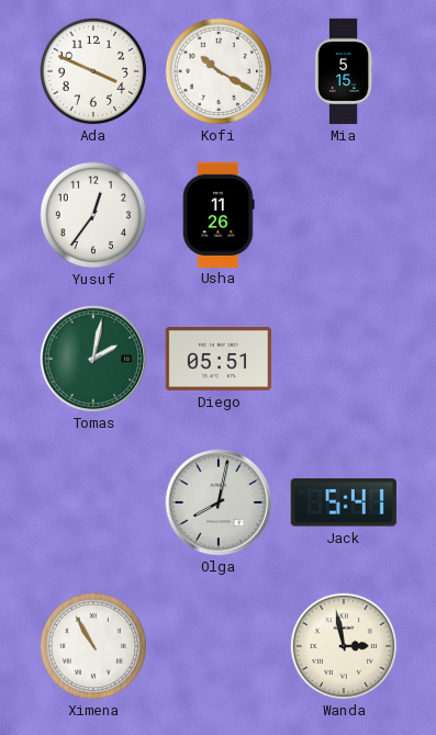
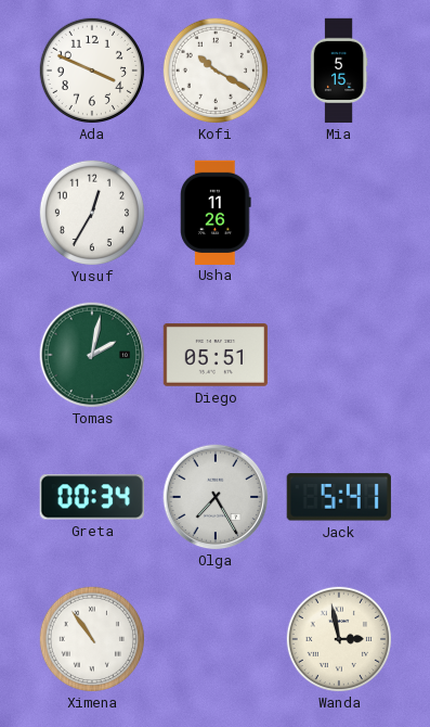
Yusuf: 12:36 -> 12:35 (91, 212)
Greta: none -> 00:34 (92, 497)
Olga: 8:02 -> 7:25 (216, 497)
Ximena: 10:55 -> 10:54 (91, 638)
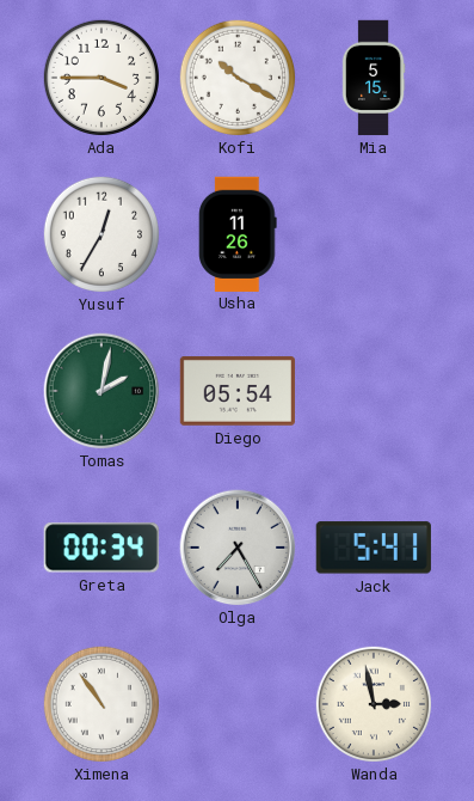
Ada: 3:49 -> 3:45 (100, 77)
Diego: 05:51 -> 05:54 (236, 392)
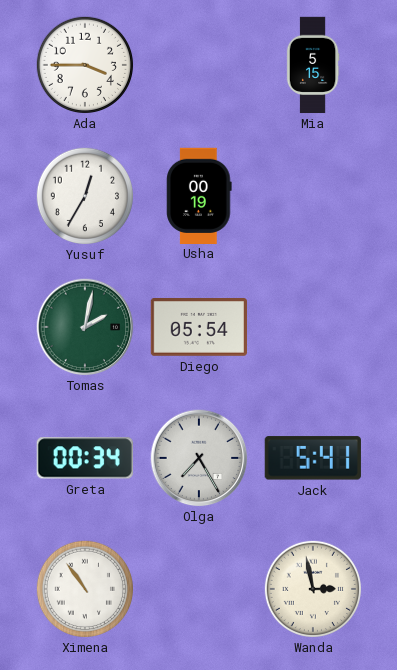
Kofi: 10:20 -> none (236, 77)
Usha: 11:26 -> 00:19 (199, 195)
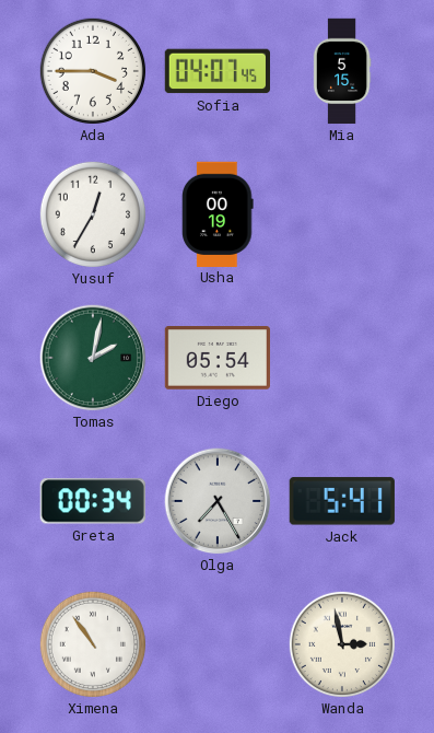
Sofia: none -> 04:07 (216, 71)
